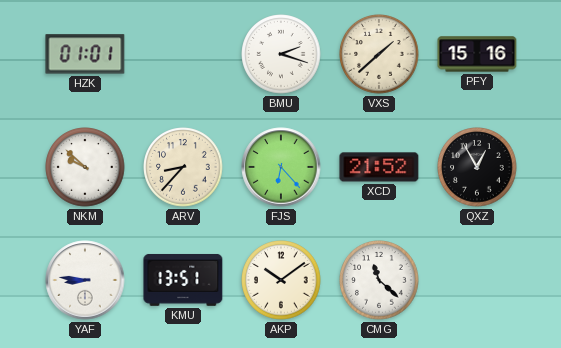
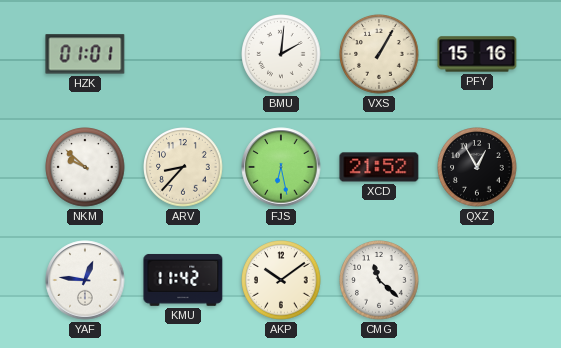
BMU: 2:18 -> 2:01 (281, 54)
VXS: 1:38 -> 1:05 (379, 54)
FJS: 6:23 -> 6:28 (281, 167)
YAF: 8:46 -> 12:46 (85, 280)
KMU: 13:51 -> 11:42 (183, 280)
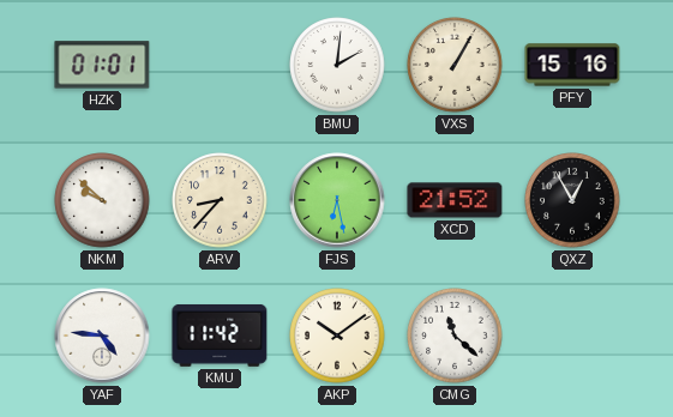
YAF: 12:46 -> 4:46 (102, 336)
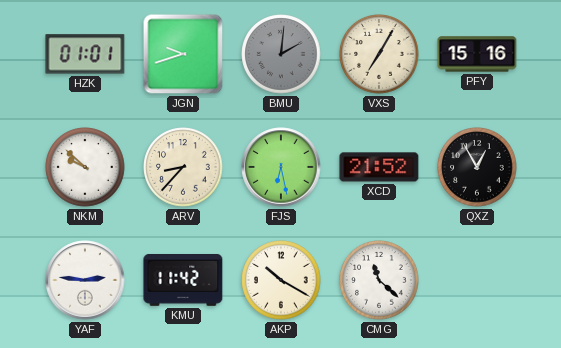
JGN: none -> 9:42 (183, 54)
BMU dial: white -> grey (281, 54)
VXS: 1:05 -> 7:05 (379, 54)
YAF: 4:46 -> 2:46 (85, 280)
AKP: 10:09 -> 10:20 (281, 280)
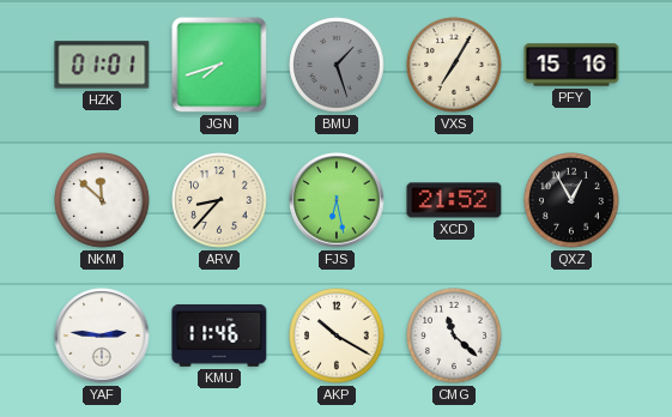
JGN: 9:42 -> 7:42 (219, 65)
BMU: 2:01 -> 1:27 (337, 65)
NKM: 9:52 -> 11:52 (102, 200)
KMU: 11:42 -> 11:46 (219, 336)
